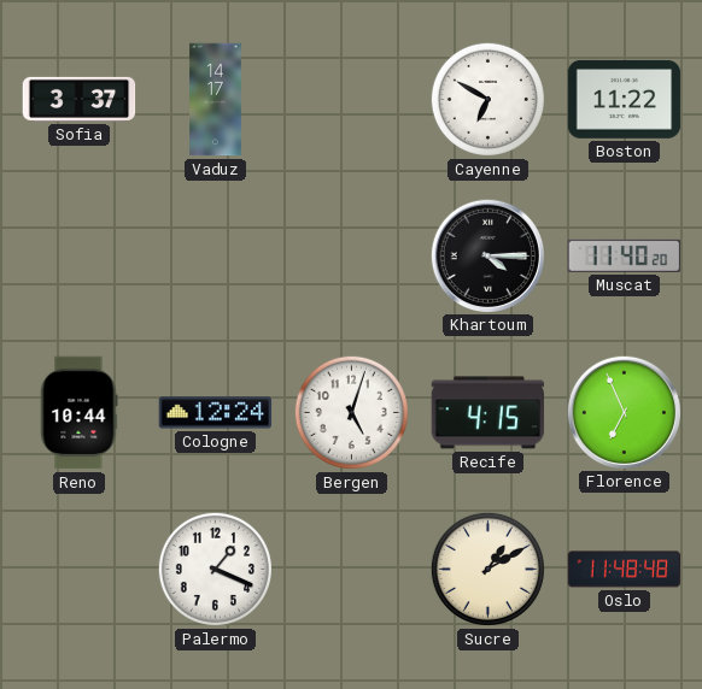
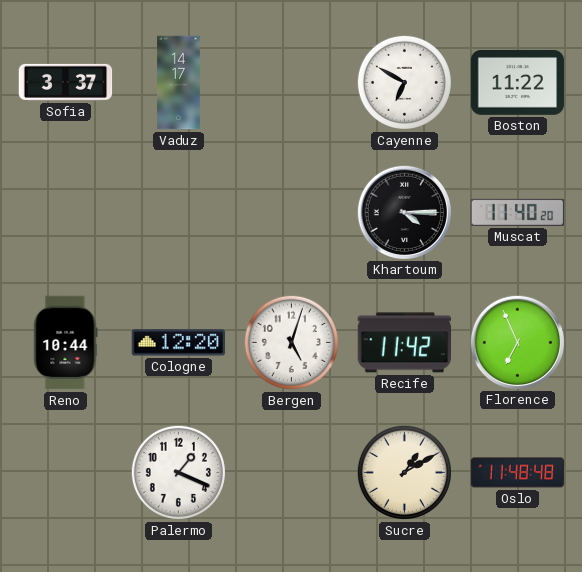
Cologne: 12:24 -> 12:20 (179, 343)
Recife: 4:15 -> 11:42 (405, 343)
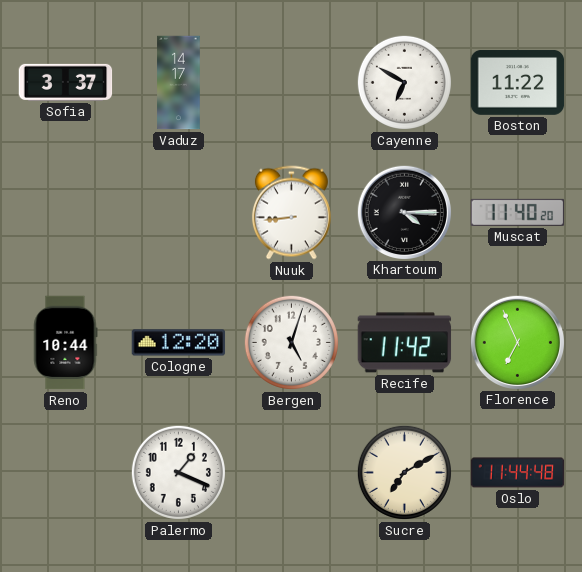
Nuuk: none -> 8:44 (291, 213)
Sucre: 1:10 -> 7:10 (404, 472)
Oslo: 11:48 -> 11:44 (518, 473)
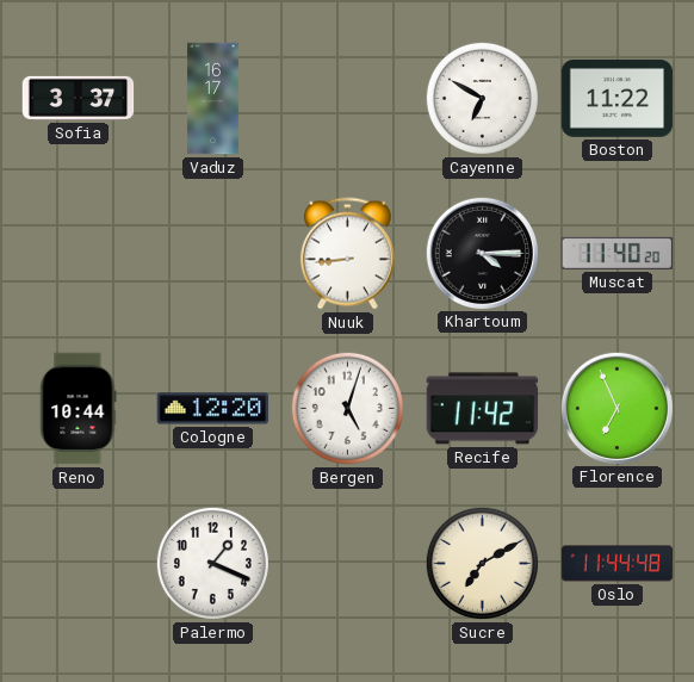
Vaduz: 14:17 -> 16:17 (213, 99)
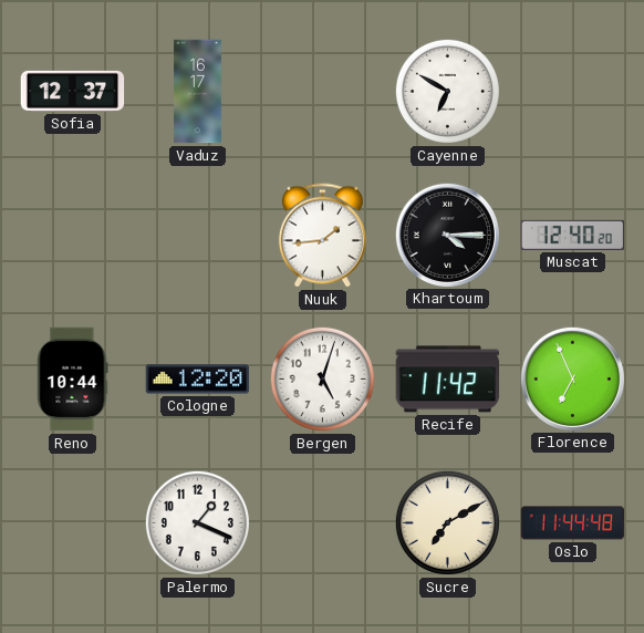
Sofia: 3:37 -> 12:37 (73, 91)
Boston: 11:22 -> none (618, 98)
Nuuk: 8:44 -> 1:44 (322, 236)
Muscat: 11:40 -> 12:40 (573, 235)
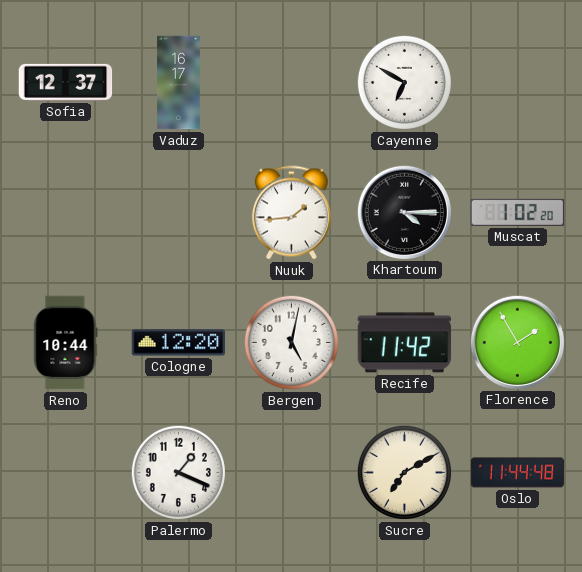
Muscat: 12:40 -> 1:02 (518, 212)
Bergen: 5:03 -> 5:02 (291, 342)
Florence: 6:56 -> 1:55 (517, 342)
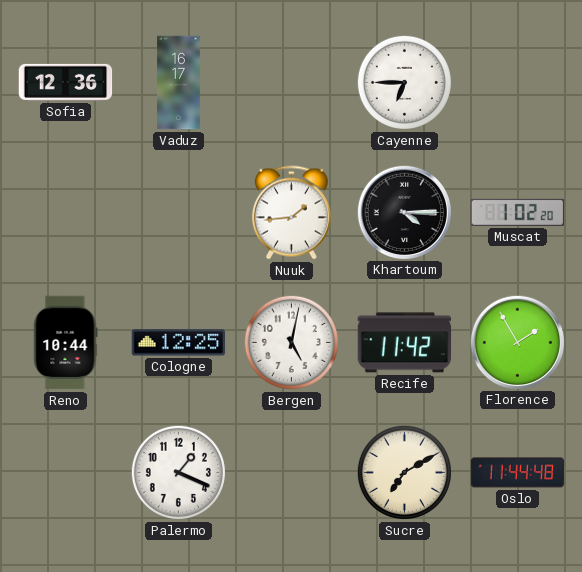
Sofia: 12:37 -> 12:36 (66, 82)
Cayenne: 6:50 -> 6:45 (404, 82)
Cologne: 12:20 -> 12:25 (179, 343)
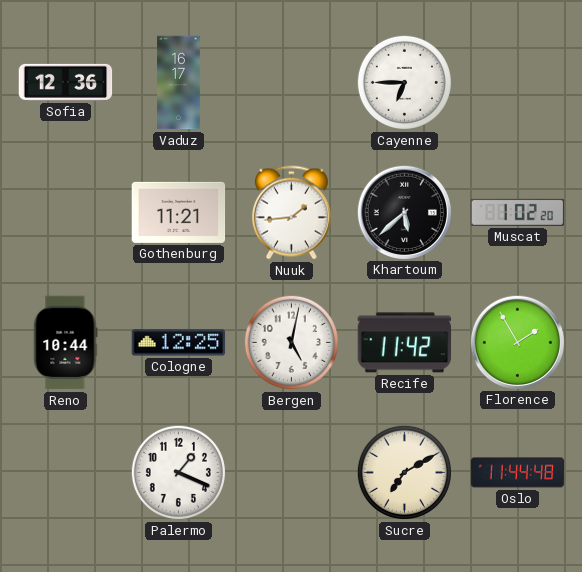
Gothenburg: none -> 11:21 (179, 212)
Khartoum: 4:15 -> 5:38 (404, 212)
